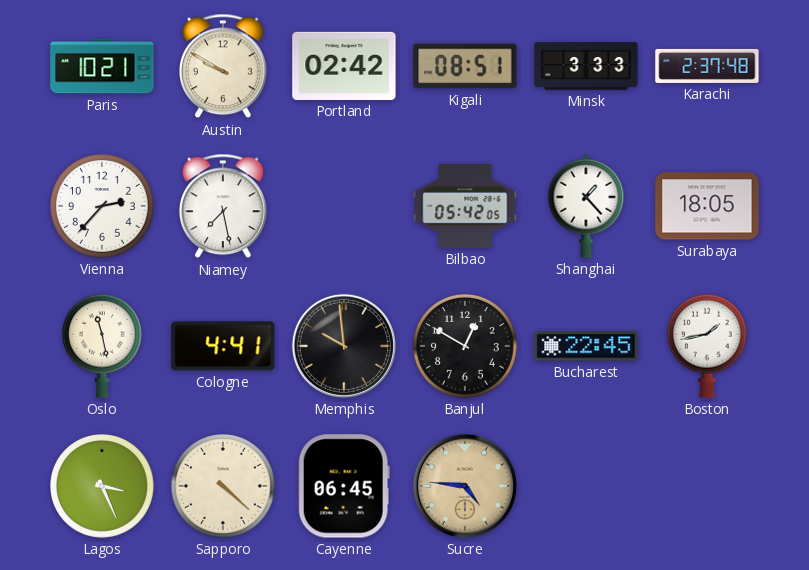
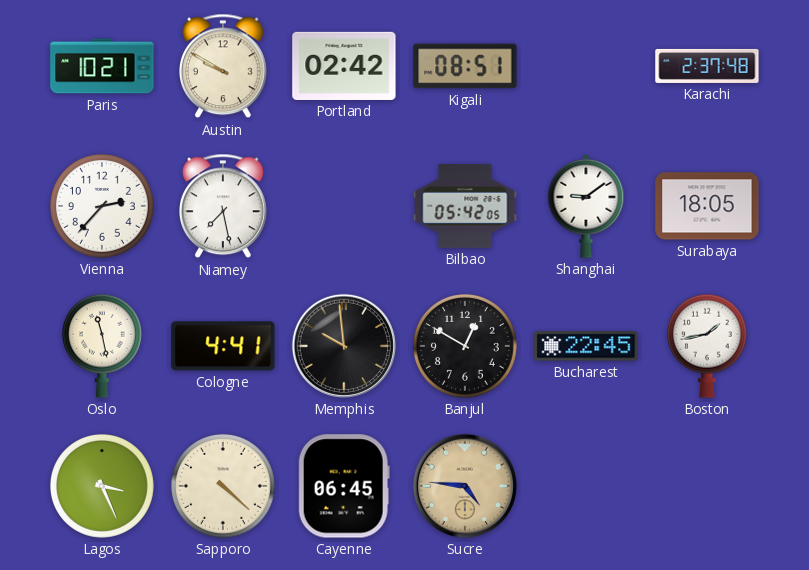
Minsk: 3:33 -> none (586, 66)
Shanghai: 1:23 -> 9:09 (586, 207)
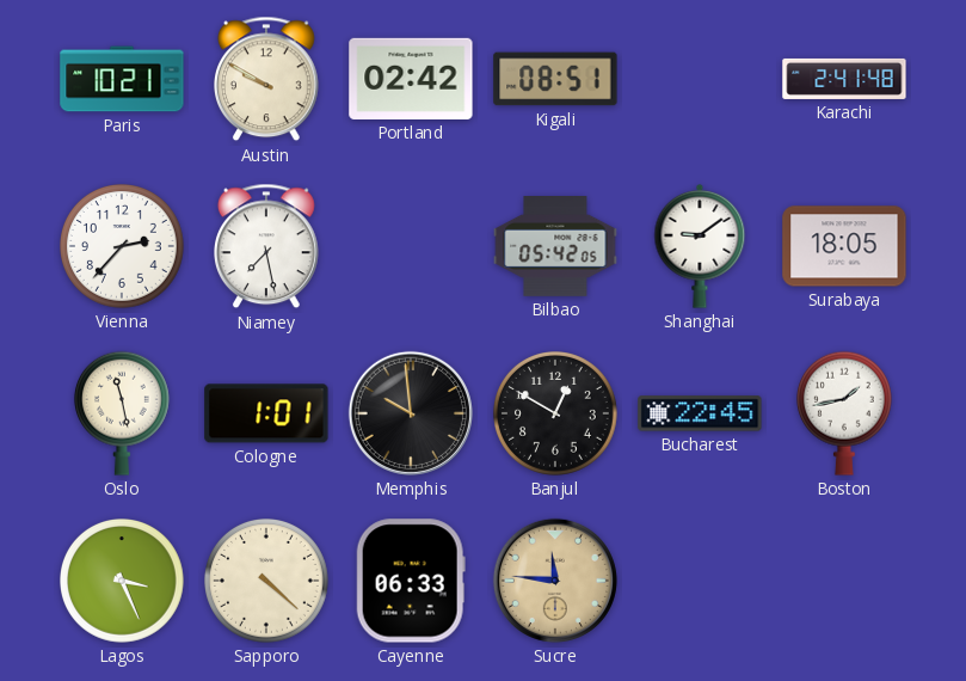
Karachi: 2:37 -> 2:41 (844, 79)
Cologne: 4:41 -> 1:01 (266, 413)
Cayenne: 06:45 -> 06:33 (411, 581)
Sucre: 4:46 -> 11:46 (555, 581)
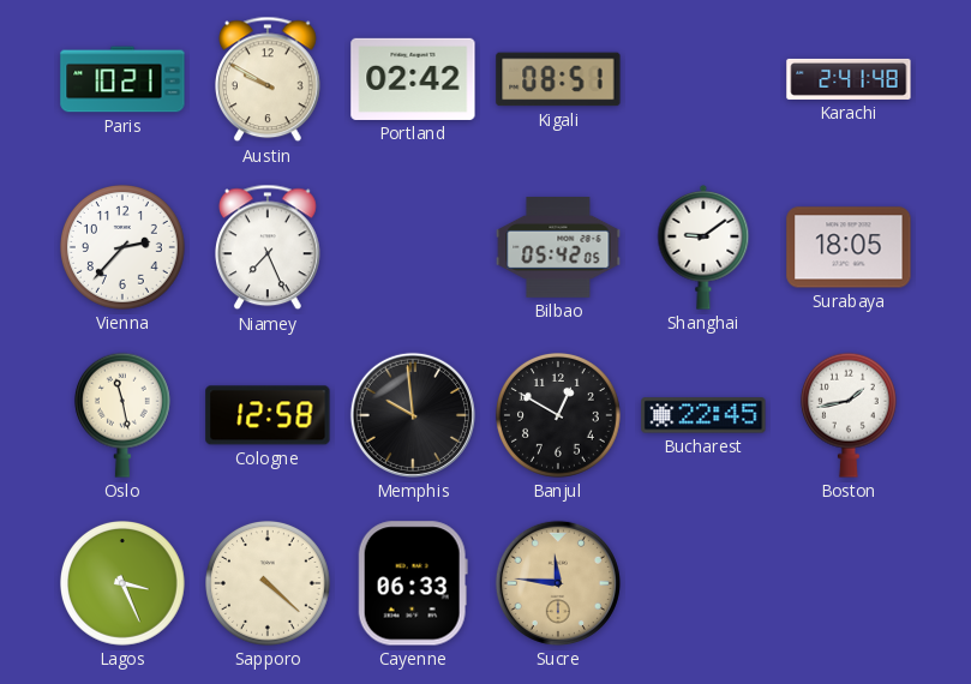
Niamey: 7:28 -> 7:26 (269, 247)
Cologne: 1:01 -> 12:58 (268, 415)
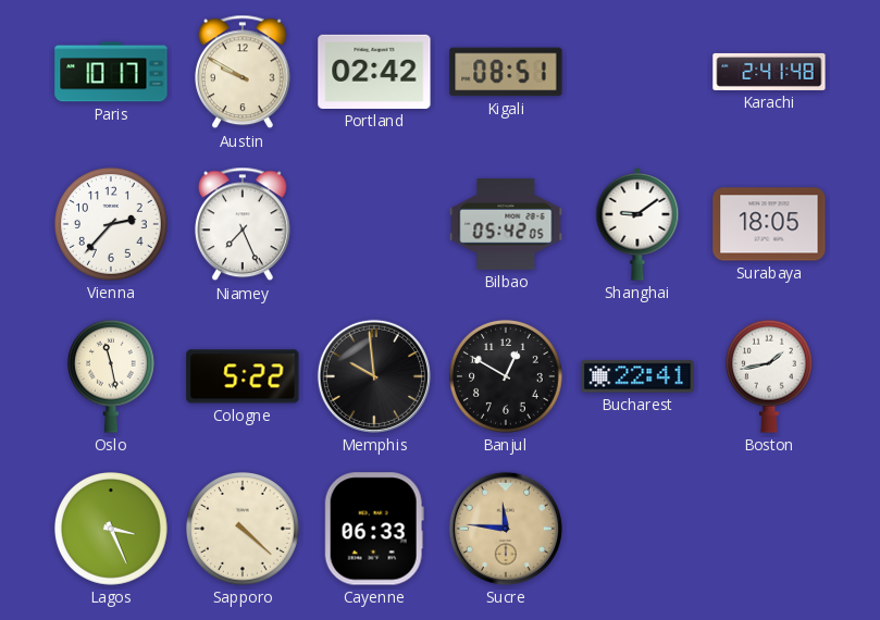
Paris: 10:21 -> 10:17 (111, 72)
Cologne: 12:58 -> 5:22 (243, 376)
Bucharest: 22:45 -> 22:41 (637, 376)
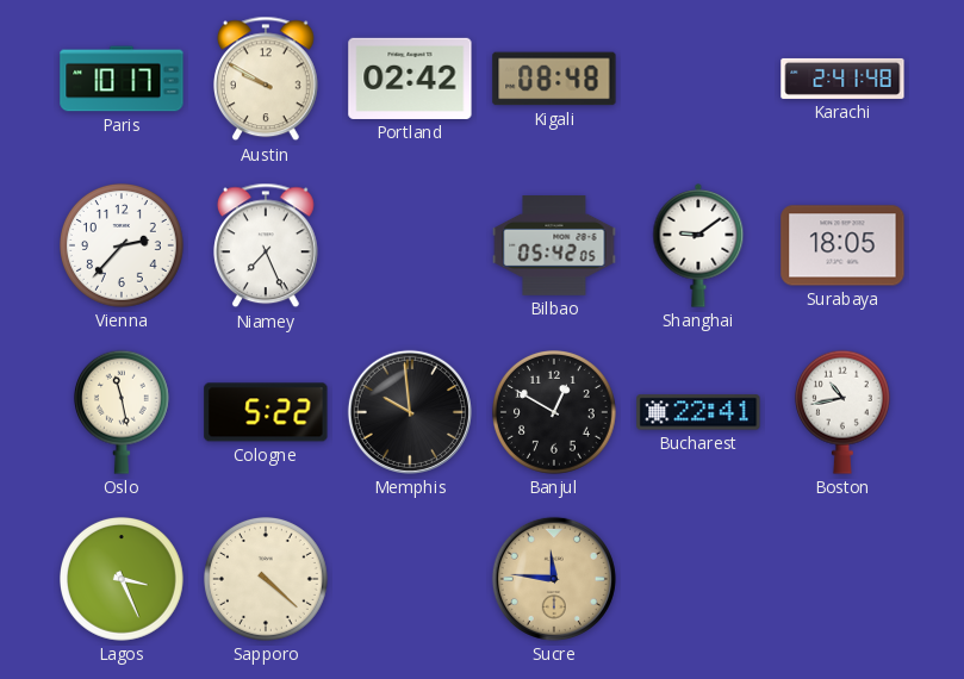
Kigali: 08:51 -> 08:48 (554, 79)
Boston: 1:43 -> 10:43 (842, 412)
Cayenne: 06:33 -> none (374, 529)
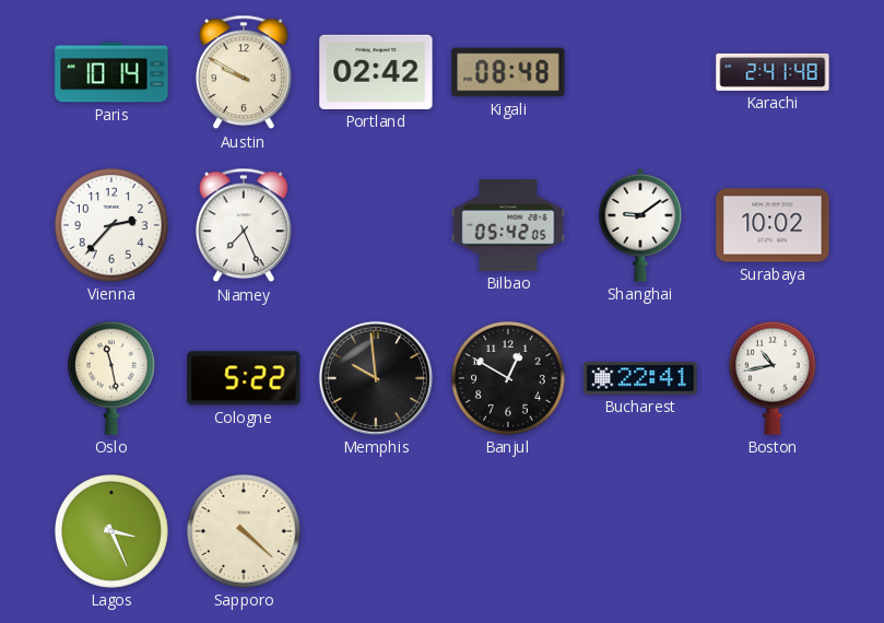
Paris: 10:17 -> 10:14 (111, 72)
Surabaya: 18:05 -> 10:02 (773, 225)
Sucre: 11:46 -> none (554, 579)
